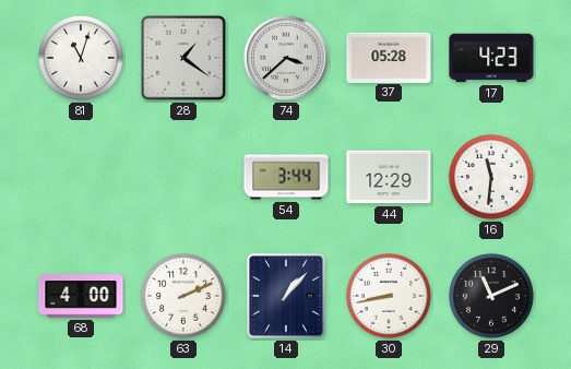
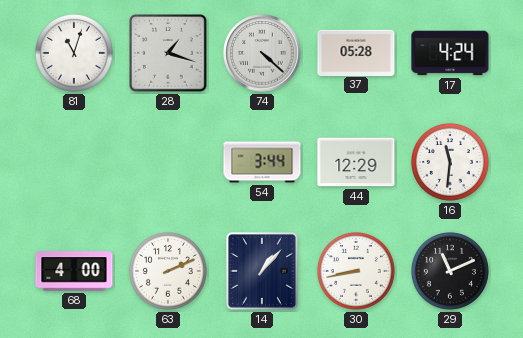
28: 1:21 -> 1:18 (168, 53)
74: 3:38 -> 4:22 (262, 53)
17: 4:23 -> 4:24 (450, 53)
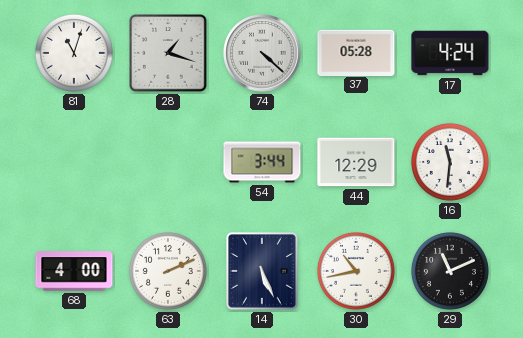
14: 1:07 -> 5:26 (263, 272)
30: 8:43 -> 10:43 (356, 271)
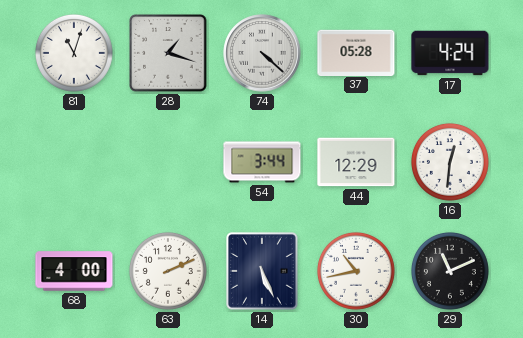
16: 11:31 -> 12:31 (450, 162)
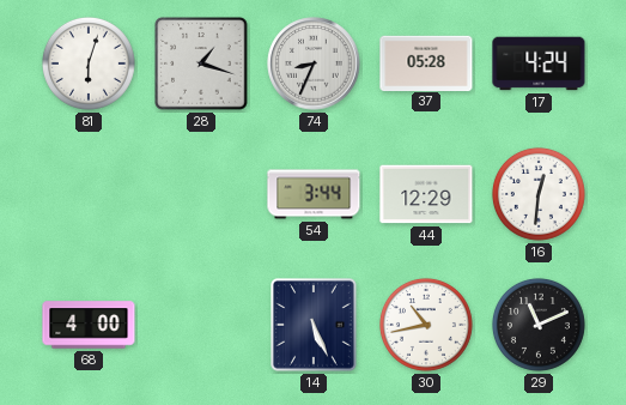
81: 11:03 -> 6:03 (89, 64)
74: 4:22 -> 8:34 (314, 64)
63: 2:11 -> none (168, 271)
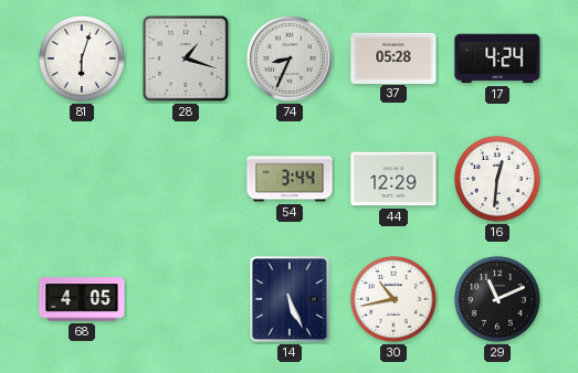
68: 4:00 -> 4:05 (82, 299)
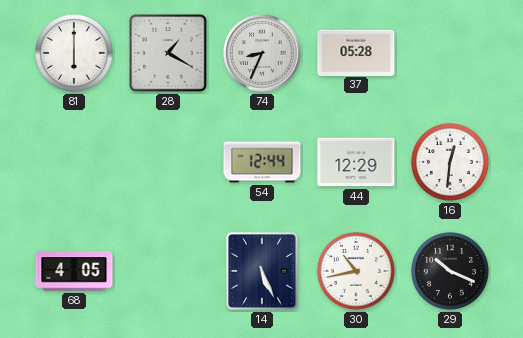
81: 6:03 -> 6:00 (74, 53)
28: 1:18 -> 1:20 (168, 53)
17: 4:24 -> none (497, 58)
54: 3:44 -> 12:44 (262, 162)
29: 11:11 -> 10:19 (450, 271)
